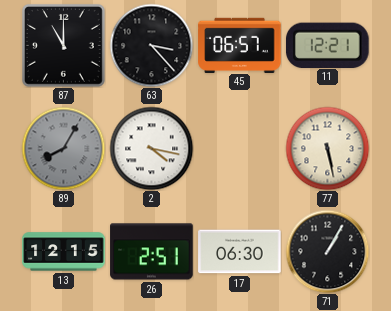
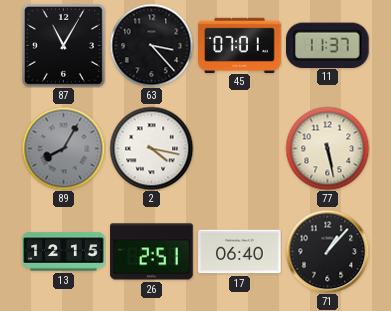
87: 11:00 -> 11:05 (63, 45)
45: 06:57 -> 07:01 (240, 45)
11: 12:21 -> 11:37 (328, 45)
17: 06:30 -> 06:40 (240, 252)
71: 1:05 -> 1:07 (327, 251)
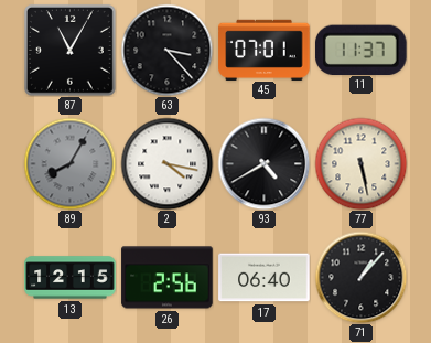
93: none -> 4:40 (263, 163)
26: 2:51 -> 2:56 (168, 278)
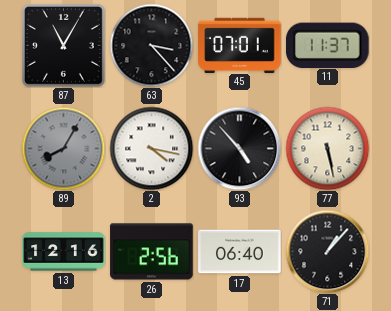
93: 4:40 -> 4:53 (239, 148)
13: 12:15 -> 12:16 (64, 252)
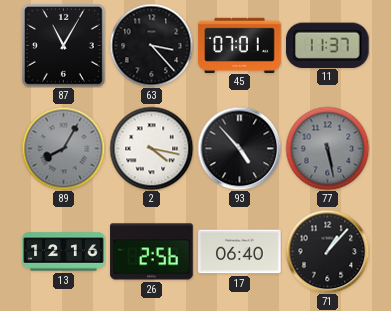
77 dial: cream -> grey (327, 148)
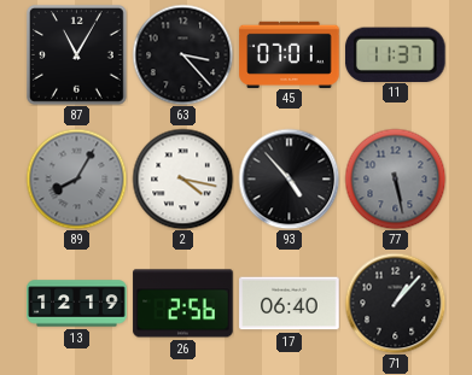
13: 12:16 -> 12:19 (77, 304)
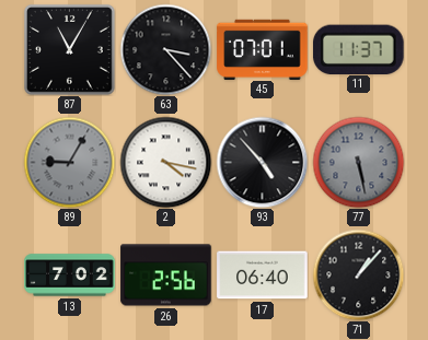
89: 8:05 -> 9:05 (69, 162)
13: 12:19 -> 7:02 (70, 275)
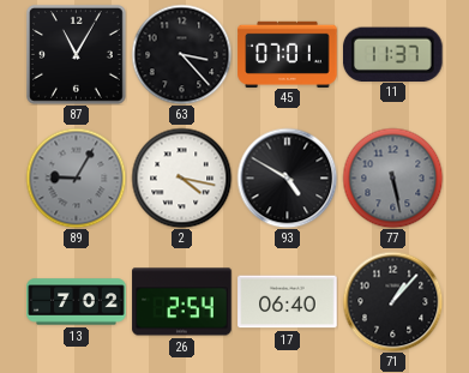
93: 4:53 -> 4:50 (287, 178)
26: 2:56 -> 2:54 (182, 302)
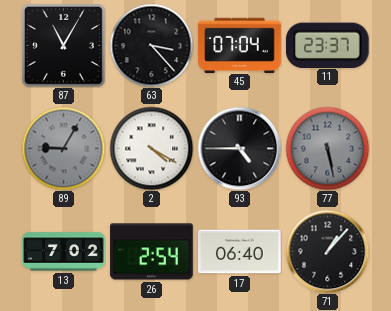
45: 07:01 -> 07:04 (240, 45)
11: 11:37 -> 23:37 (328, 45)
2: 4:17 -> 4:20 (151, 148)
93: 4:50 -> 4:45 (239, 148)
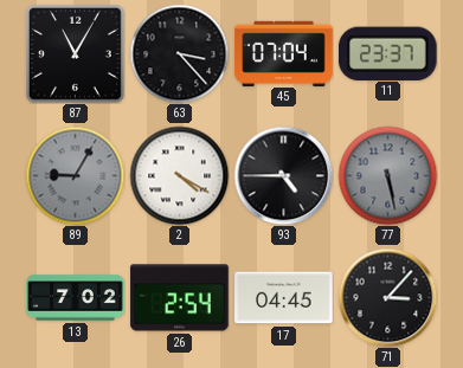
17: 06:40 -> 04:45 (284, 298)
71: 1:07 -> 3:07 (387, 297)
